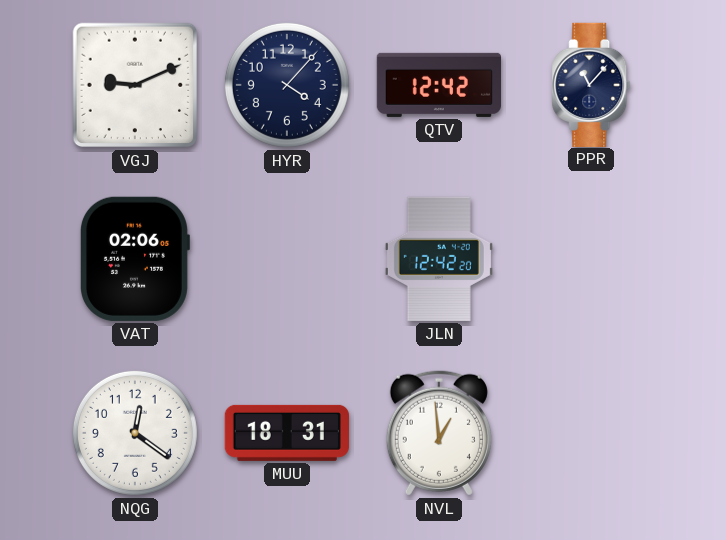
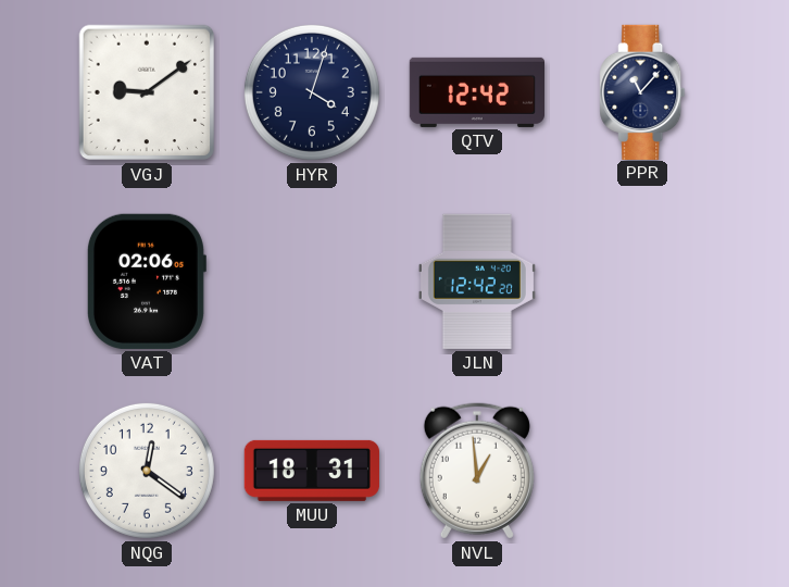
VGJ: 9:11 -> 9:09 (147, 92)
HYR: 4:07 -> 4:03 (312, 92)
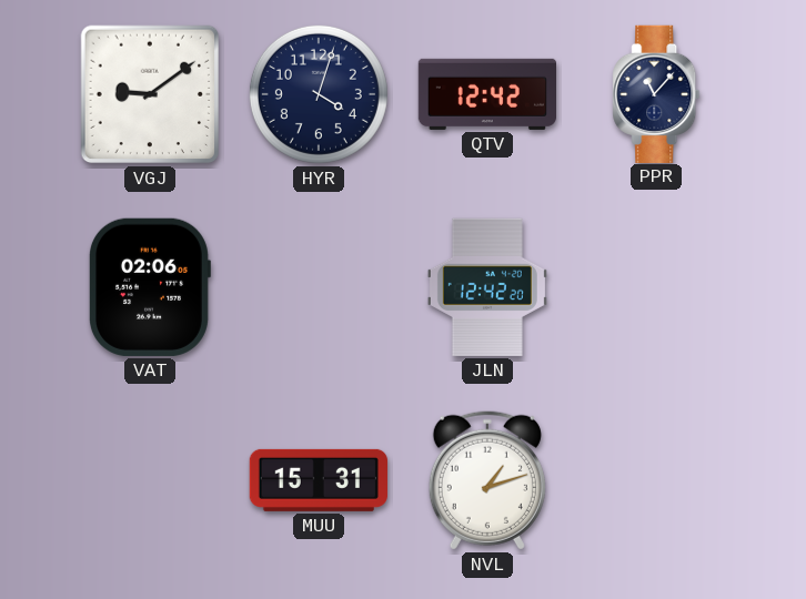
NQG: 12:21 -> none (147, 471)
MUU: 18:31 -> 15:31 (319, 480)
NVL: 12:59 -> 1:12 (487, 480)
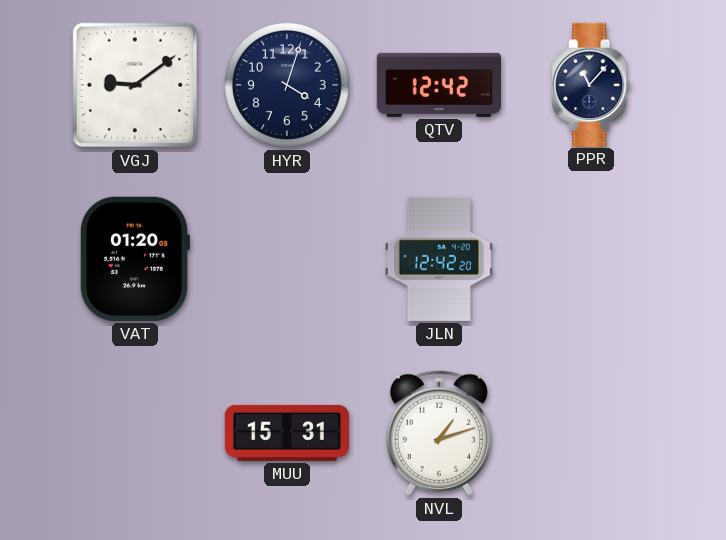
VAT: 02:06 -> 01:20 (134, 259)
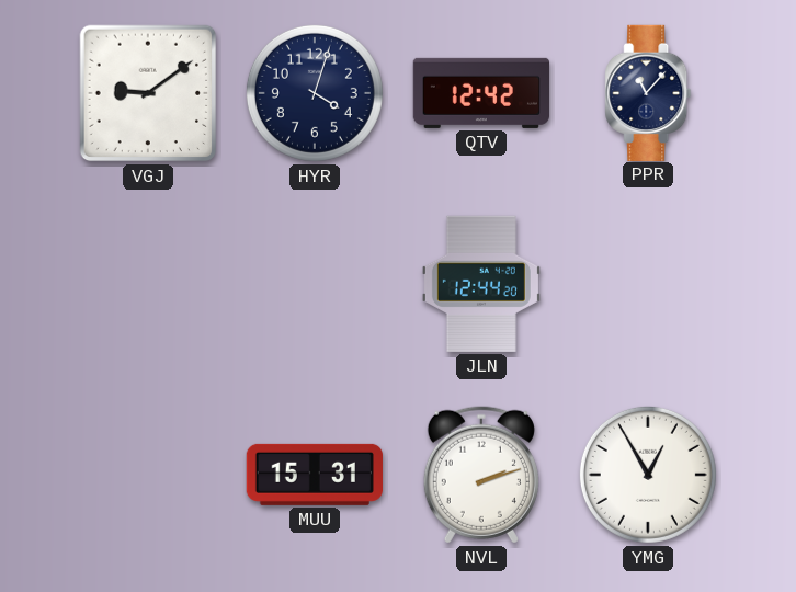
VAT: 01:20 -> none (134, 259)
JLN: 12:42 -> 12:44 (481, 284)
NVL: 1:12 -> 2:12 (481, 475)
YMG: none -> 12:55 (648, 475)
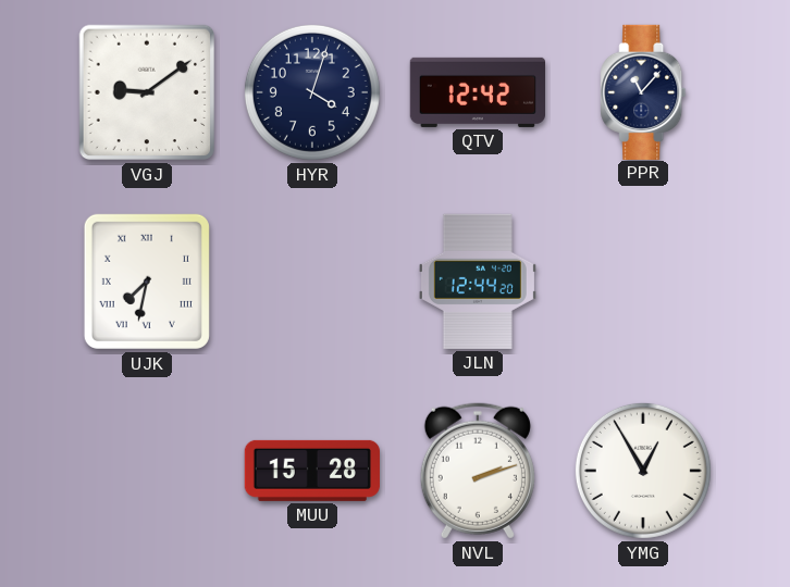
UJK: none -> 7:32 (147, 282)
MUU: 15:31 -> 15:28 (312, 471)
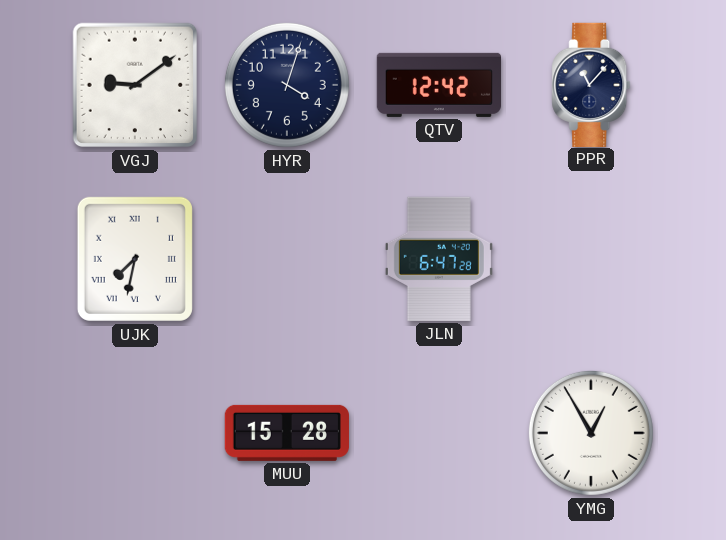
JLN: 12:44 -> 6:47 (439, 259)
NVL: 2:12 -> none (478, 471)
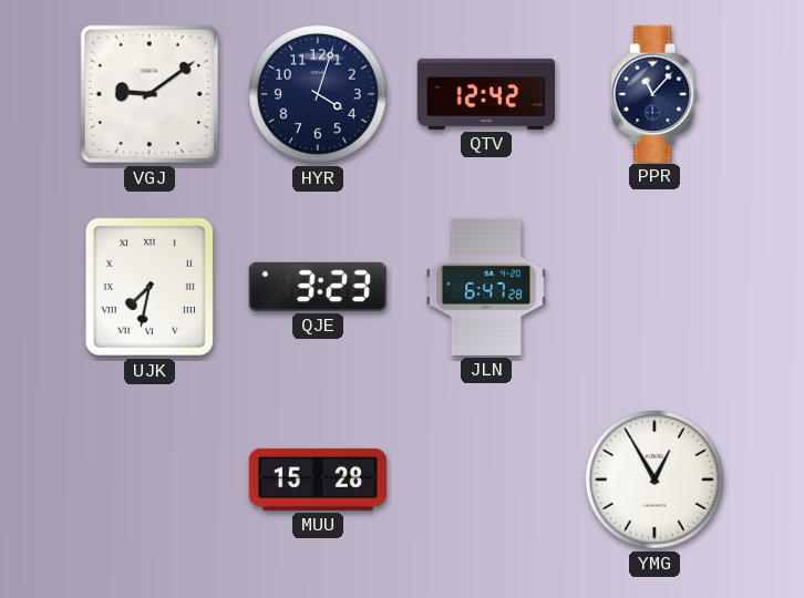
QJE: none -> 3:23 (318, 287)
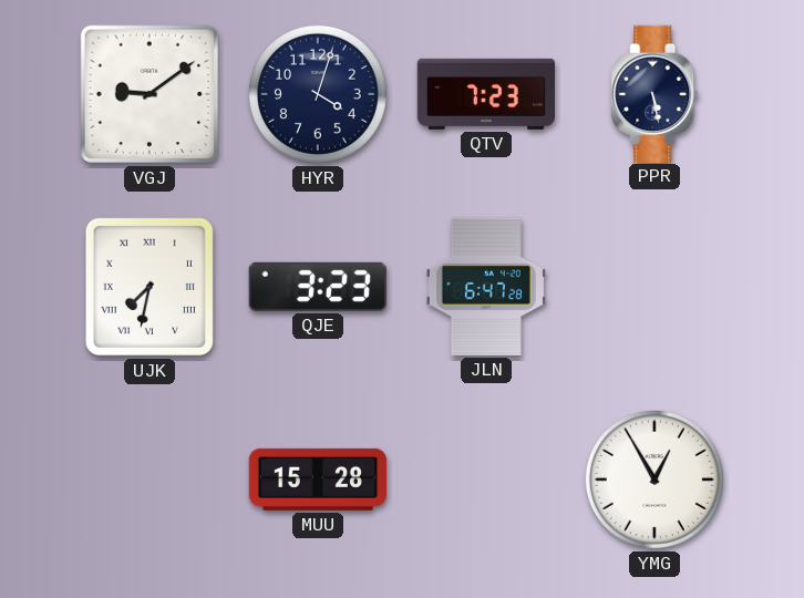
QTV: 12:42 -> 7:23 (485, 94)
PPR: 11:07 -> 5:28 (654, 93)
